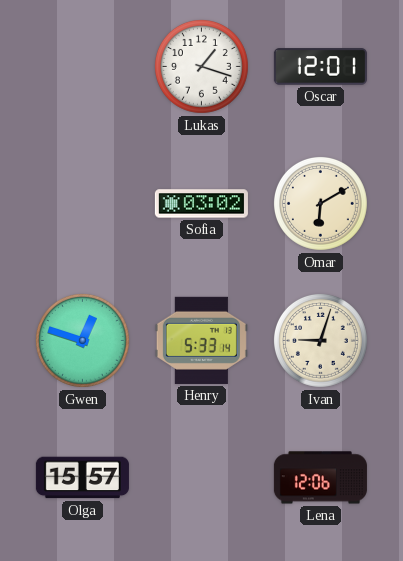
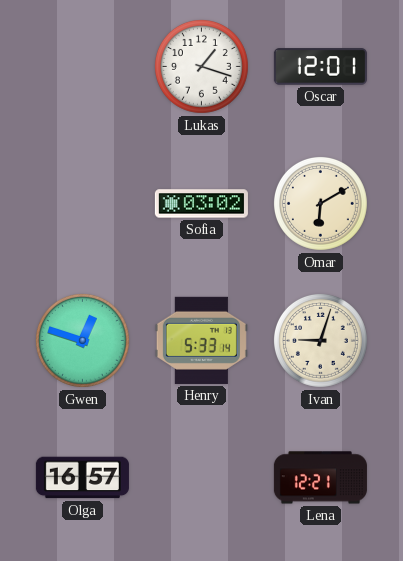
Olga: 15:57 -> 16:57 (82, 478)
Lena: 12:06 -> 12:21 (320, 478)
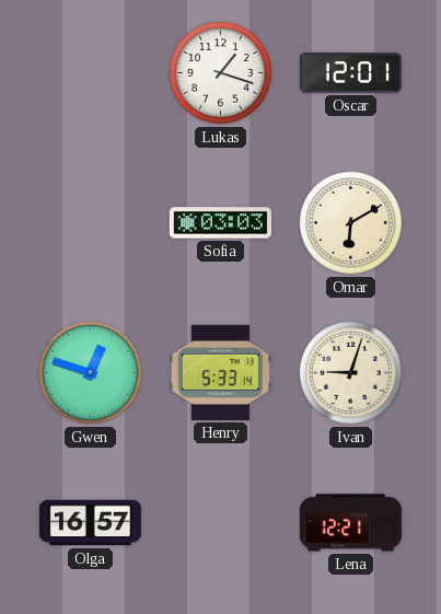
Sofia: 03:02 -> 03:03 (220, 223)
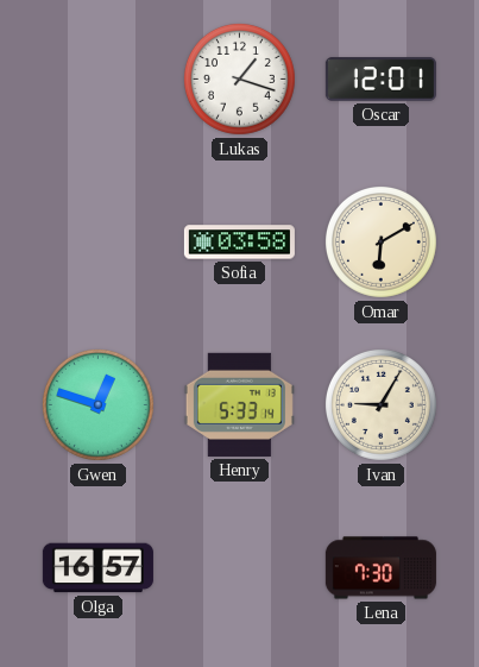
Sofia: 03:03 -> 03:58 (239, 243)
Ivan: 9:03 -> 9:05 (380, 404)
Lena: 12:21 -> 7:30 (380, 568)
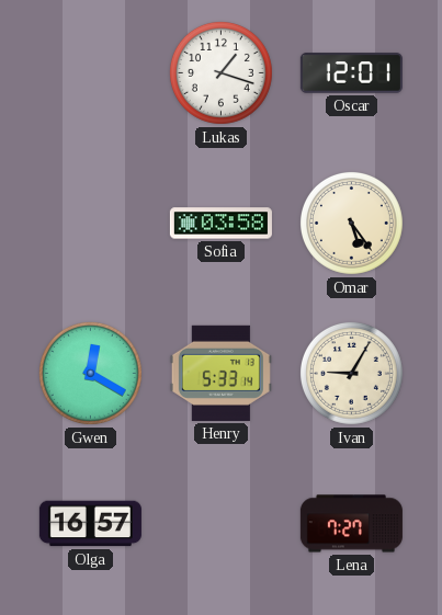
Omar: 6:10 -> 5:24 (351, 223)
Gwen: 12:48 -> 12:20 (90, 373)
Lena: 7:30 -> 7:27 (351, 524)
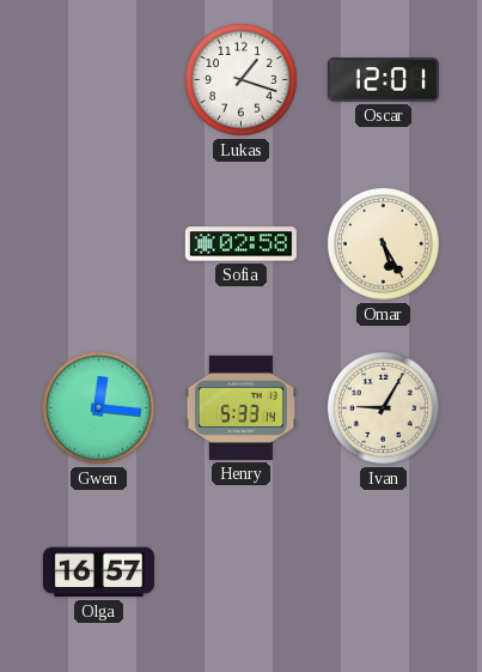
Sofia: 03:58 -> 02:58 (240, 244)
Omar: 5:24 -> 5:25 (383, 243)
Gwen: 12:20 -> 12:16 (98, 407)
Lena: 7:27 -> none (351, 524)
